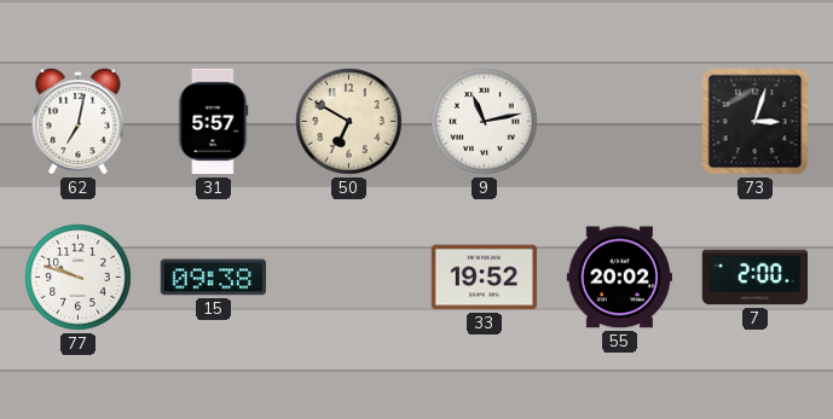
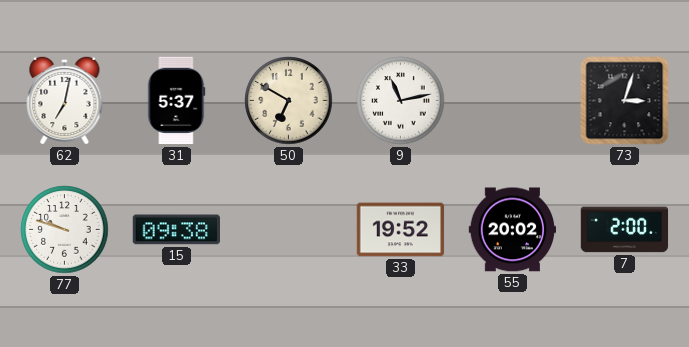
31: 5:57 -> 5:37 (176, 101)
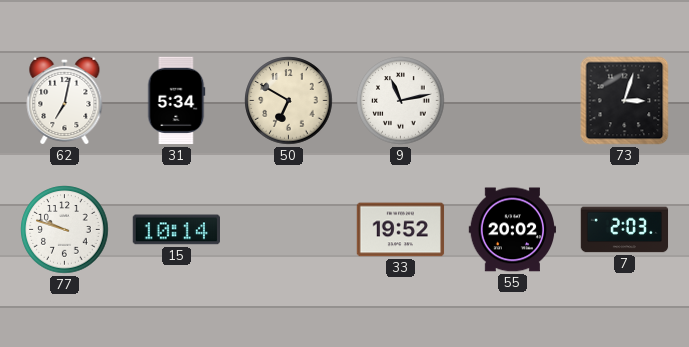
31: 5:37 -> 5:34 (176, 101)
15: 09:38 -> 10:14 (176, 230)
7: 2:00 -> 2:03 (625, 230)
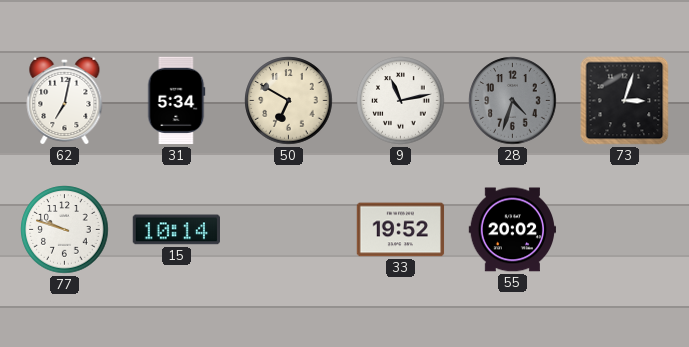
28: none -> 4:33 (513, 101)
7: 2:03 -> none (625, 230)
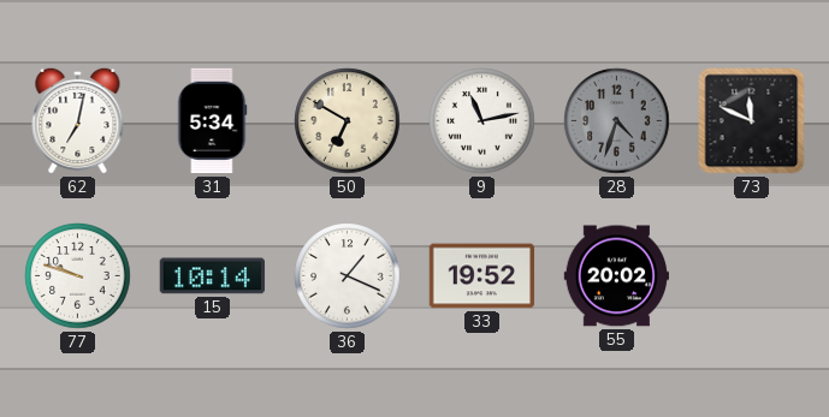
73: 3:03 -> 11:49 (752, 121)
36: none -> 1:19 (348, 276)
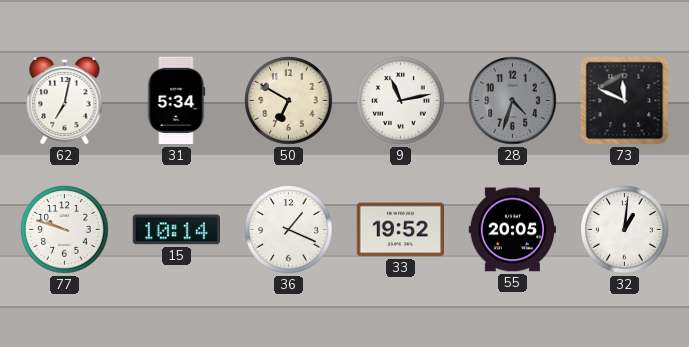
55: 20:02 -> 20:05 (513, 230)
32: none -> 1:01 (625, 230)
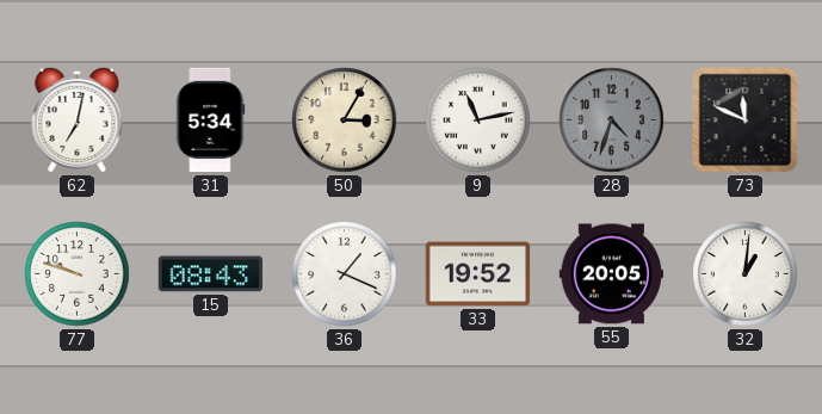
50: 6:50 -> 3:05 (345, 121)
15: 10:14 -> 08:43 (210, 274)
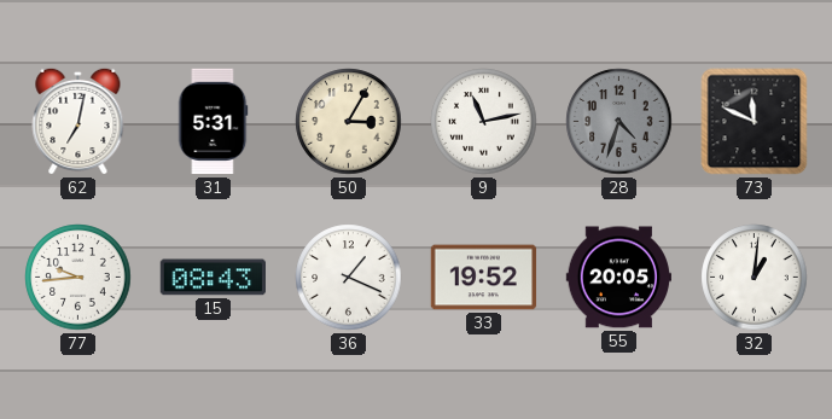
31: 5:34 -> 5:31 (213, 122)
77: 9:48 -> 9:44 (78, 278)
